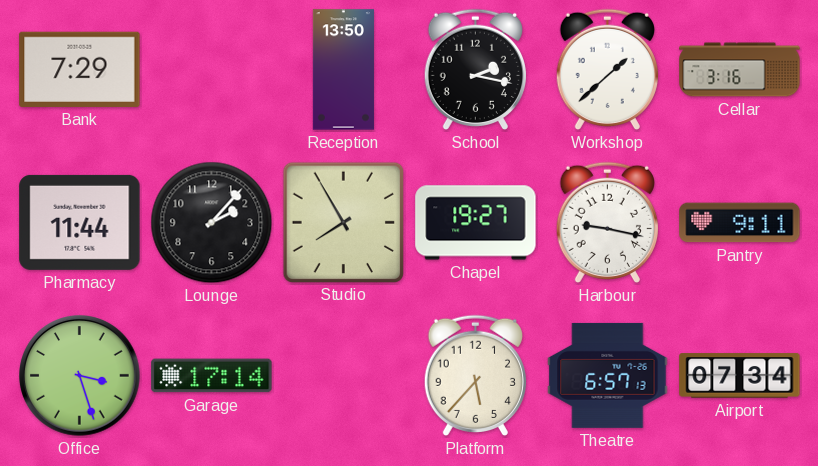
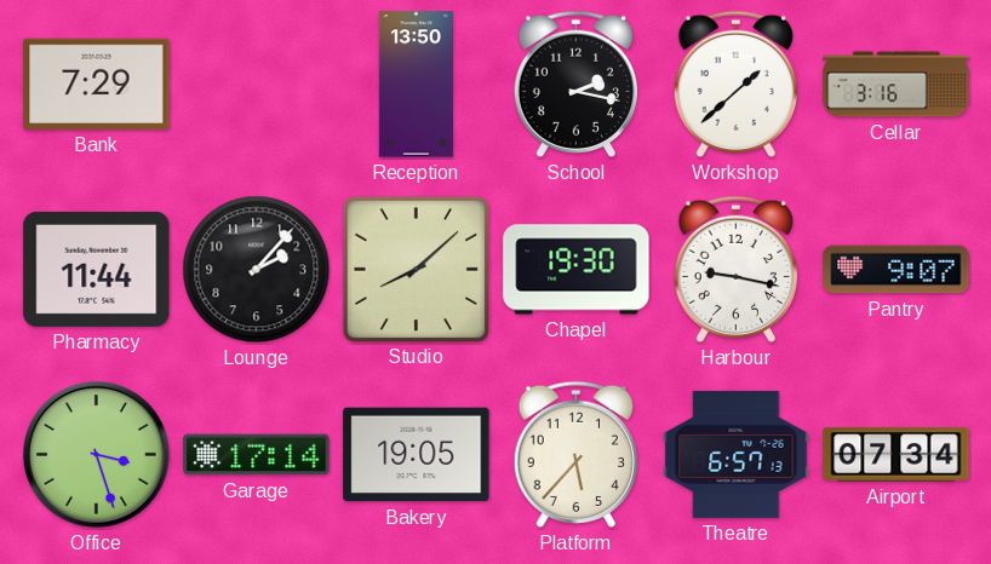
Studio: 7:55 -> 8:08 (416, 269)
Chapel: 19:27 -> 19:30 (577, 270)
Pantry: 9:11 -> 9:07 (897, 270)
Bakery: none -> 19:05 (417, 455)
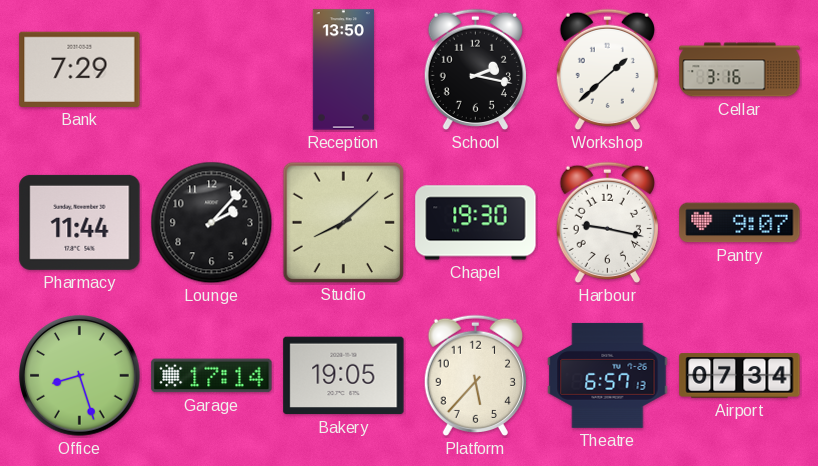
Office: 3:27 -> 8:27 (80, 376)
